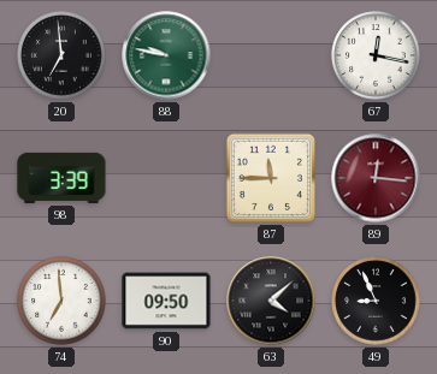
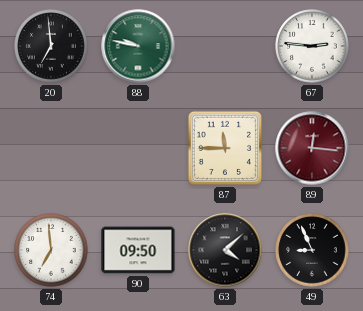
67: 12:17 -> 2:46 (312, 46)
98: 3:39 -> none (61, 178)
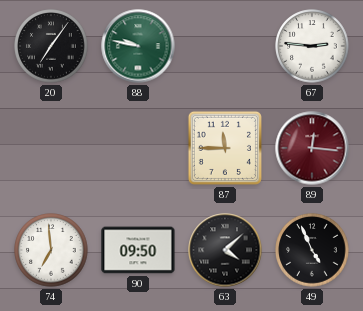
20: 6:59 -> 7:06 (51, 46)
49: 8:56 -> 4:56 (312, 250)
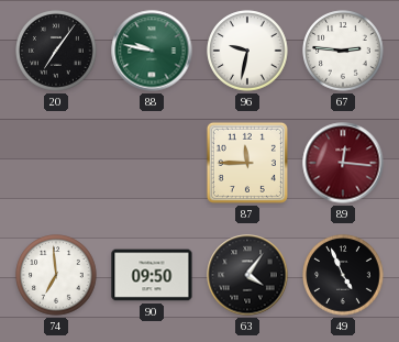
96: none -> 9:32 (247, 51)
63: 4:08 -> 4:06 (247, 275)
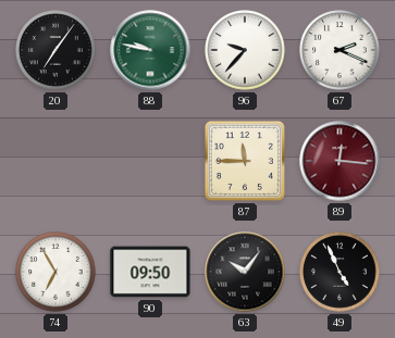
96: 9:32 -> 9:37 (245, 50)
67: 2:46 -> 2:19 (340, 50)
74: 6:59 -> 6:55 (55, 272)
63: 4:06 -> 10:06 (245, 272)
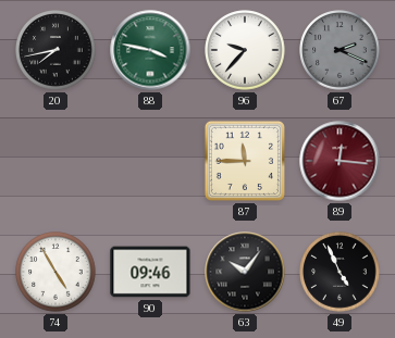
20: 7:06 -> 7:43 (55, 50)
88: 9:47 -> 3:47 (150, 50)
67 dial: white -> grey (340, 50)
74: 6:55 -> 4:55 (55, 272)
90: 09:50 -> 09:46 (150, 272)
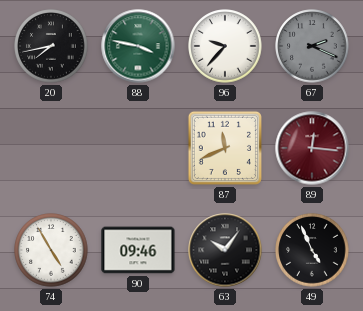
87: 11:45 -> 11:41 (225, 148)
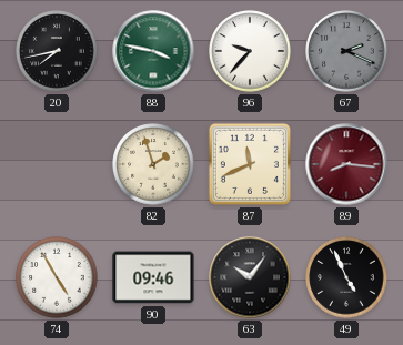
82: none -> 1:57 (153, 164)
89: 12:16 -> 8:16 (346, 164)
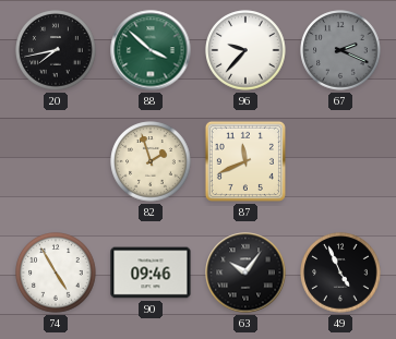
88: 3:47 -> 3:52 (151, 50)
89: 8:16 -> none (346, 164)
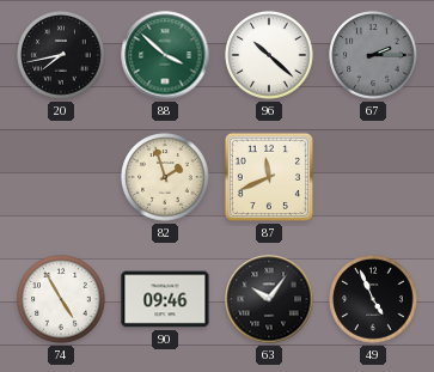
96: 9:37 -> 10:22 (269, 55)
67: 2:19 -> 2:15 (373, 55)
